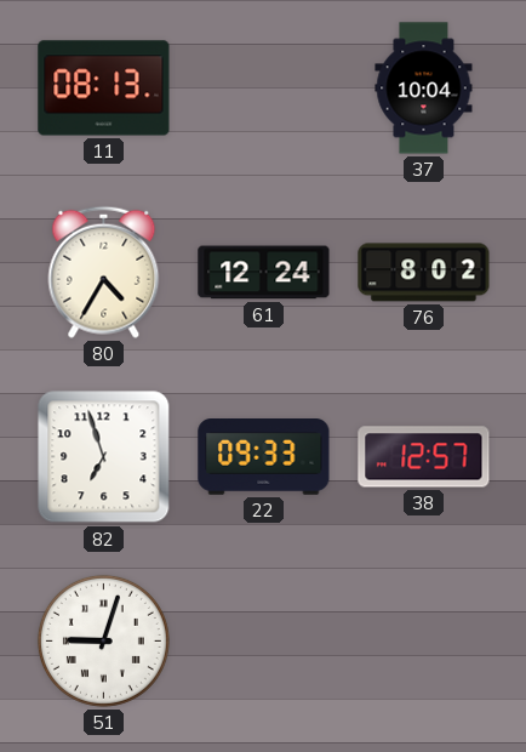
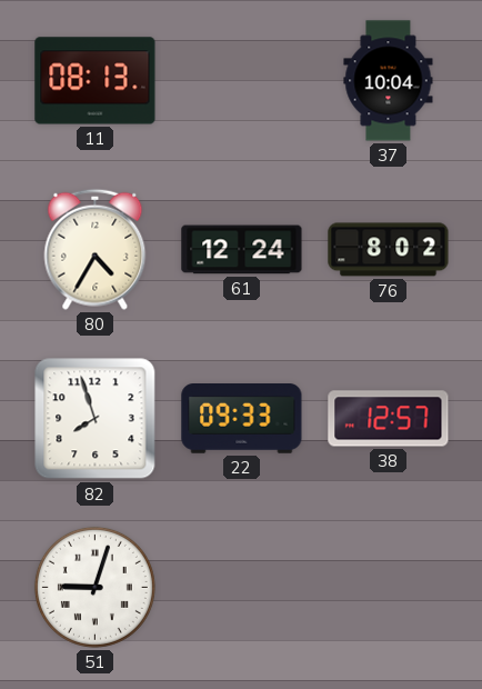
82: 6:57 -> 7:57 (96, 419)
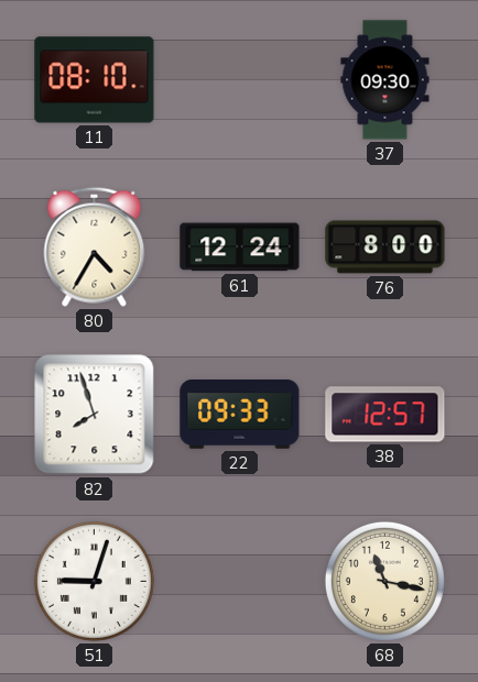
11: 08:13 -> 08:10 (95, 80)
37: 10:04 -> 09:30 (385, 80)
76: 8:02 -> 8:00 (385, 248)
68: none -> 11:17 (384, 581)
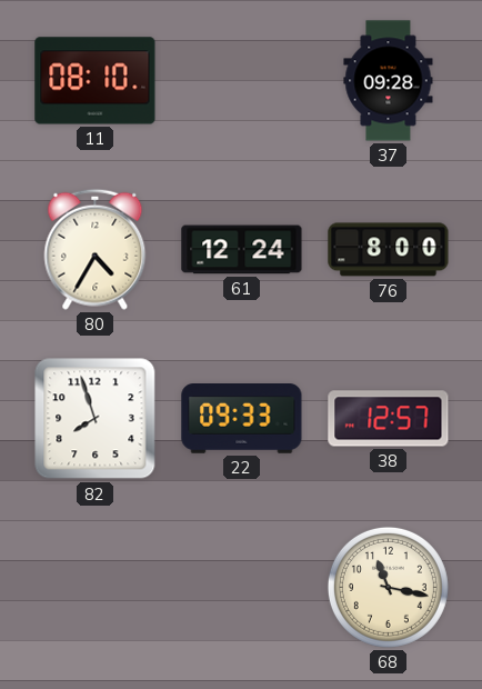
37: 09:30 -> 09:28 (389, 81)
51: 9:03 -> none (94, 581)
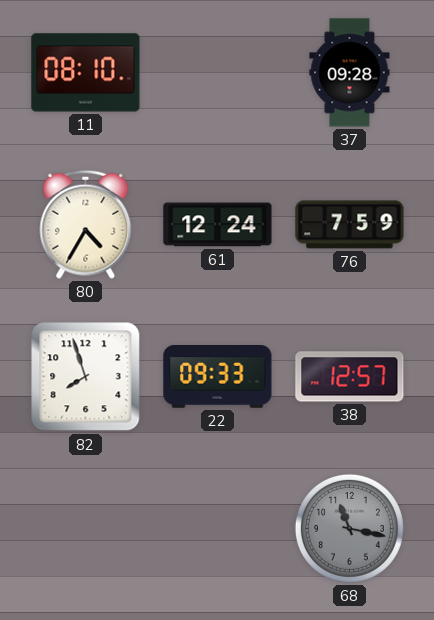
76: 8:00 -> 7:59 (350, 225)
68 dial: cream -> grey (349, 528)
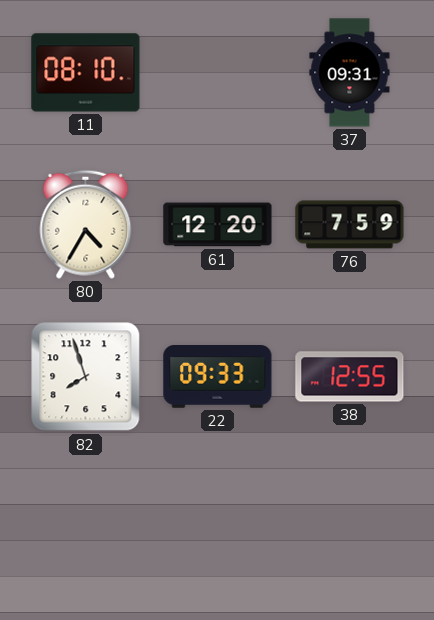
37: 09:28 -> 09:31 (350, 73)
61: 12:24 -> 12:20 (218, 225)
38: 12:57 -> 12:55 (350, 377)
68: 11:17 -> none (349, 528)
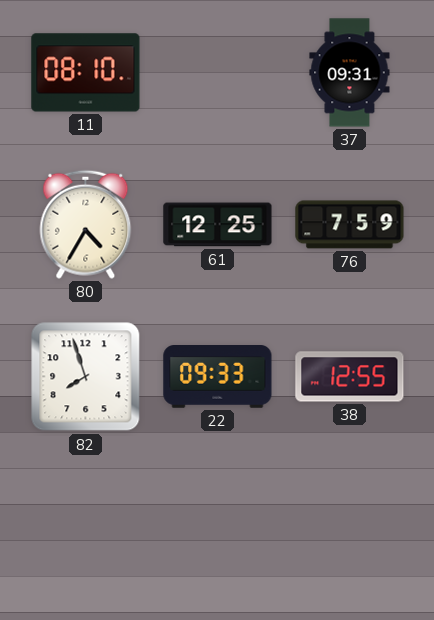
61: 12:20 -> 12:25 (218, 225)
